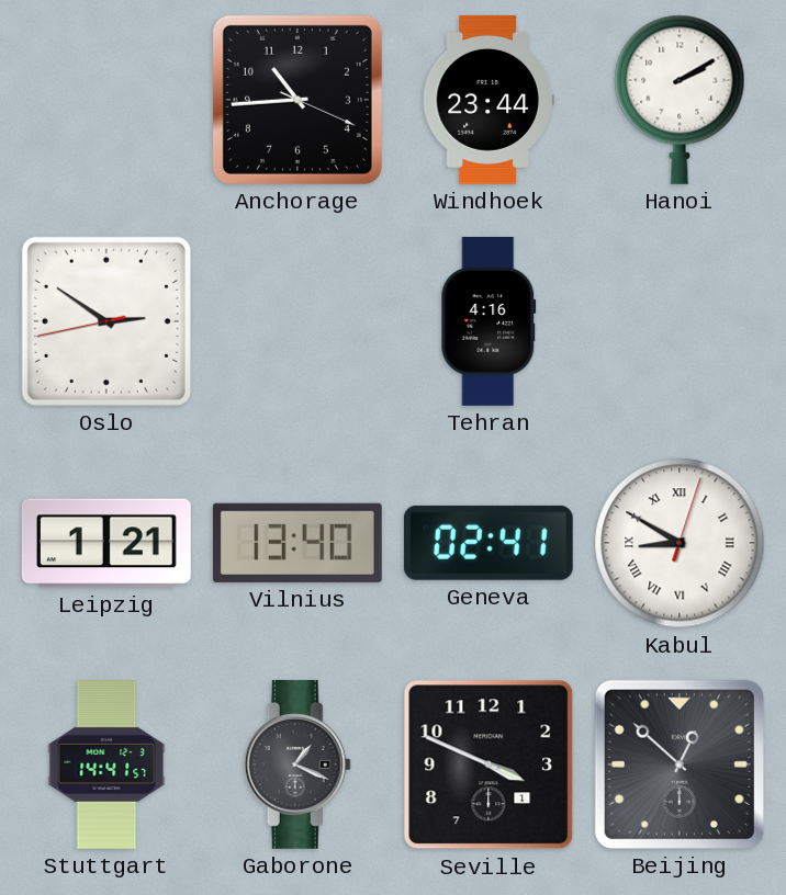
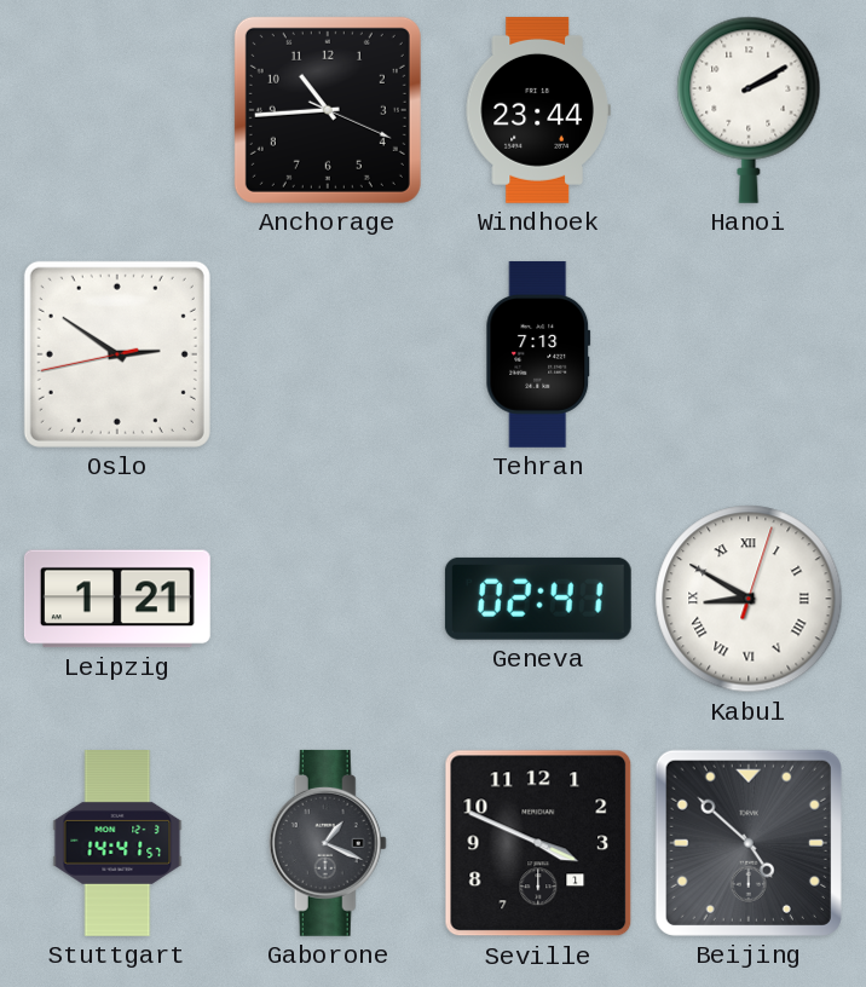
Tehran: 4:16 -> 7:13 (538, 354)
Vilnius: 13:40 -> none (297, 543)
Beijing: 12:52 -> 4:52 (749, 843)
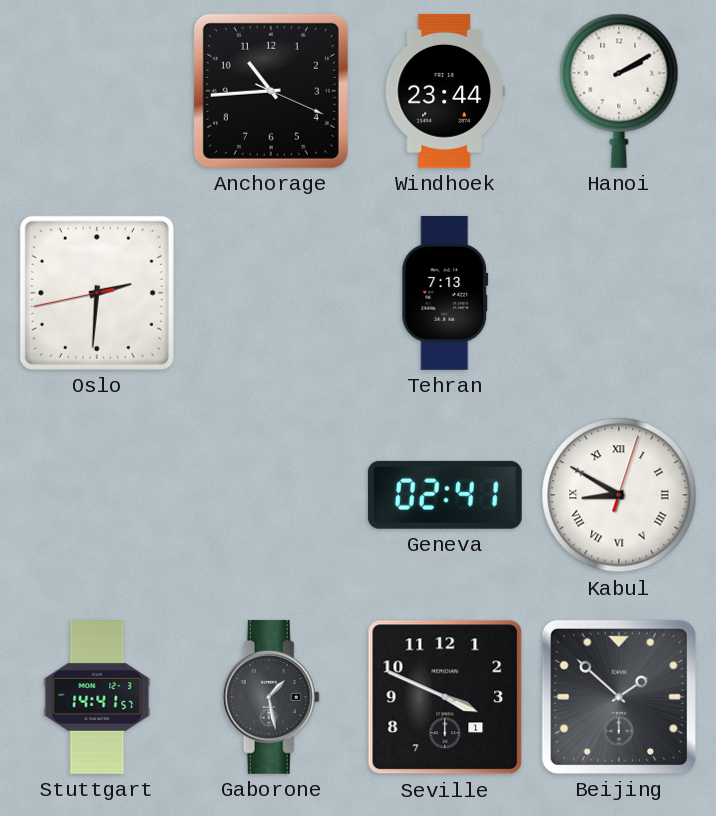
Oslo: 2:50 -> 2:30 (97, 293)
Leipzig: 1:21 -> none (117, 599)
Gaborone: 1:19 -> 1:28 (271, 697)
Beijing: 4:52 -> 1:52 (619, 697)
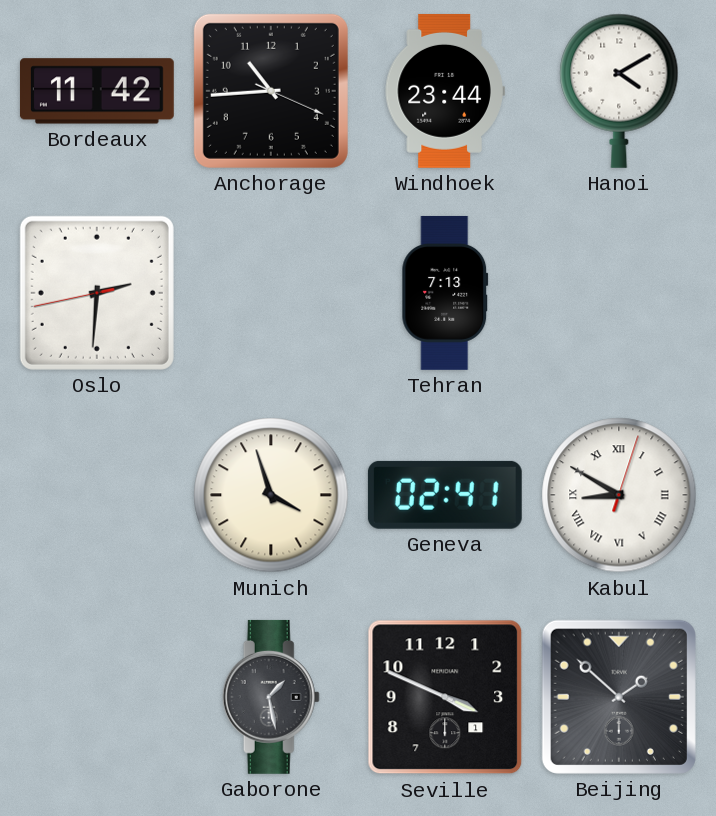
Bordeaux: none -> 11:42 (97, 91)
Hanoi: 2:10 -> 4:10 (619, 91)
Munich: none -> 3:57 (271, 495)
Stuttgart: 14:41 -> none (97, 698)
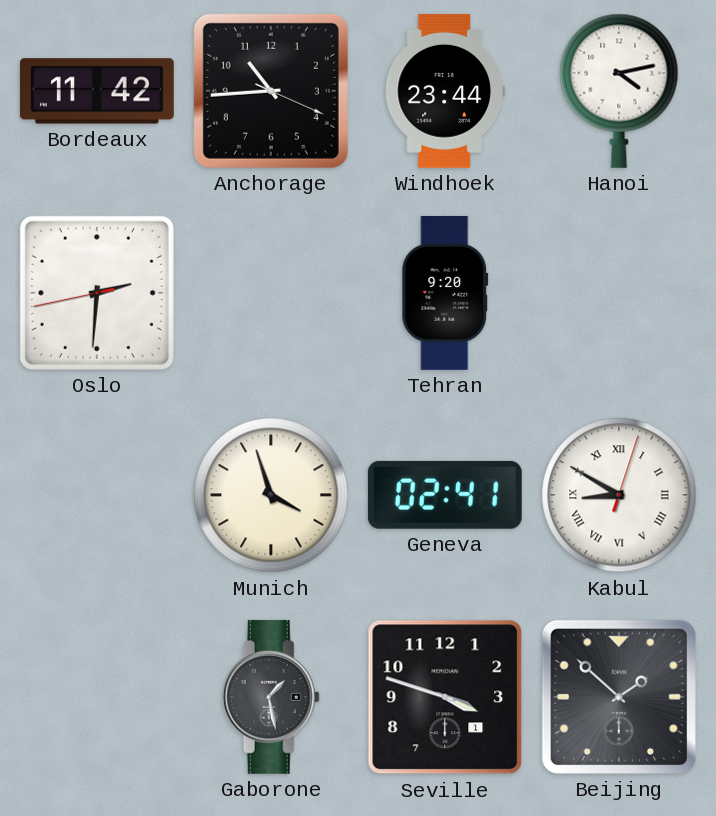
Hanoi: 4:10 -> 4:13 (619, 91)
Tehran: 7:13 -> 9:20 (445, 293)
Seville: 3:49 -> 3:48 (445, 697)
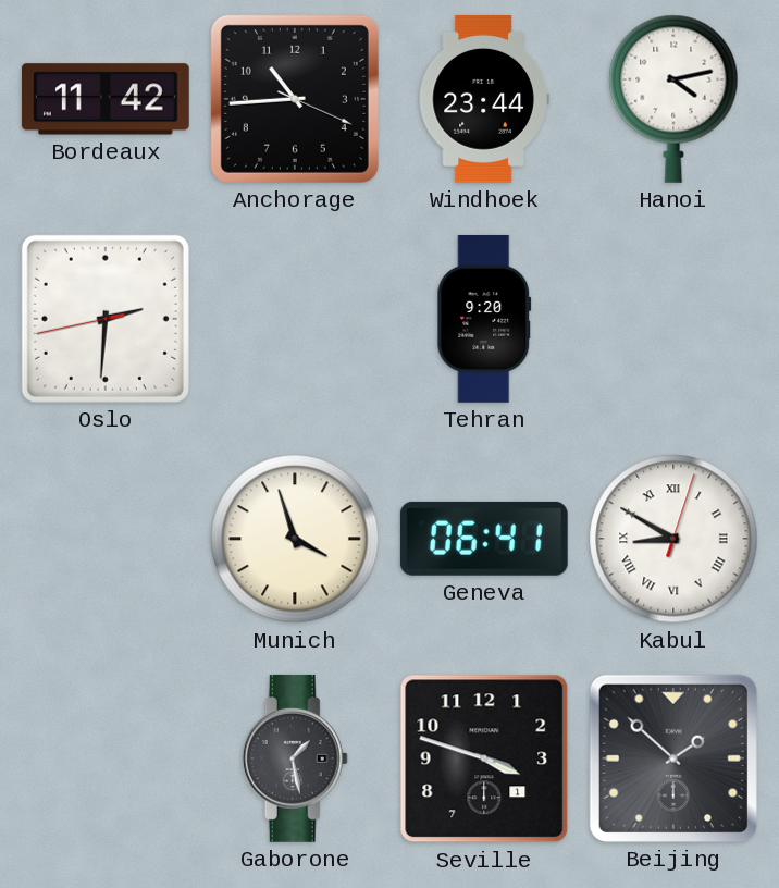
Geneva: 02:41 -> 06:41 (484, 539)
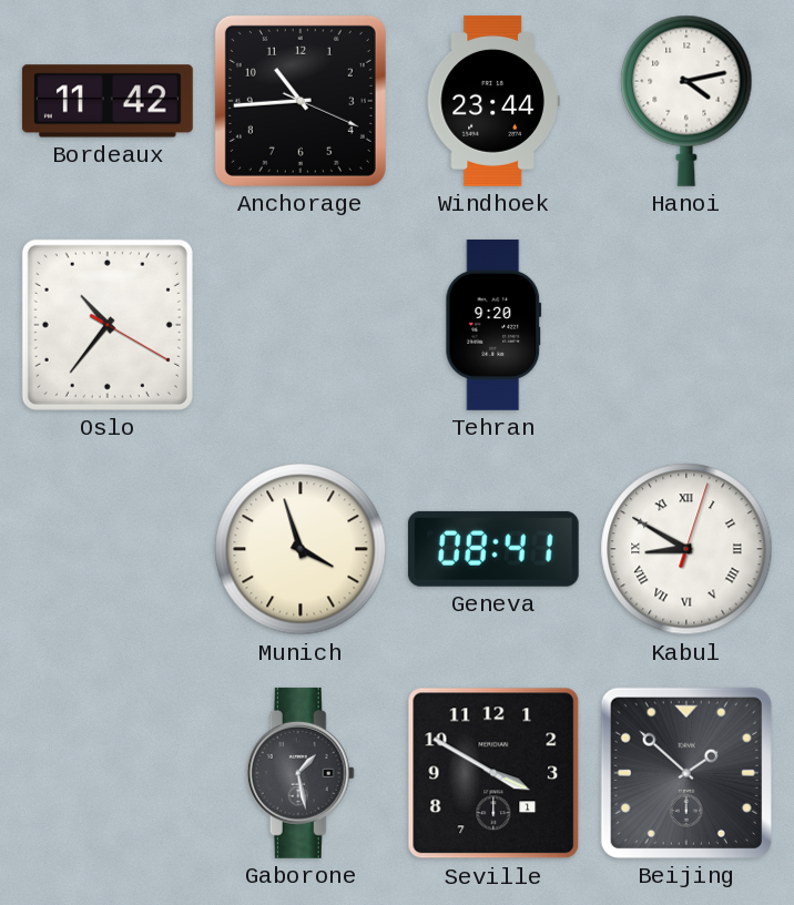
Oslo: 2:30 -> 10:36 (108, 325)
Geneva: 06:41 -> 08:41 (493, 549)
Seville: 3:48 -> 3:50 (493, 773)
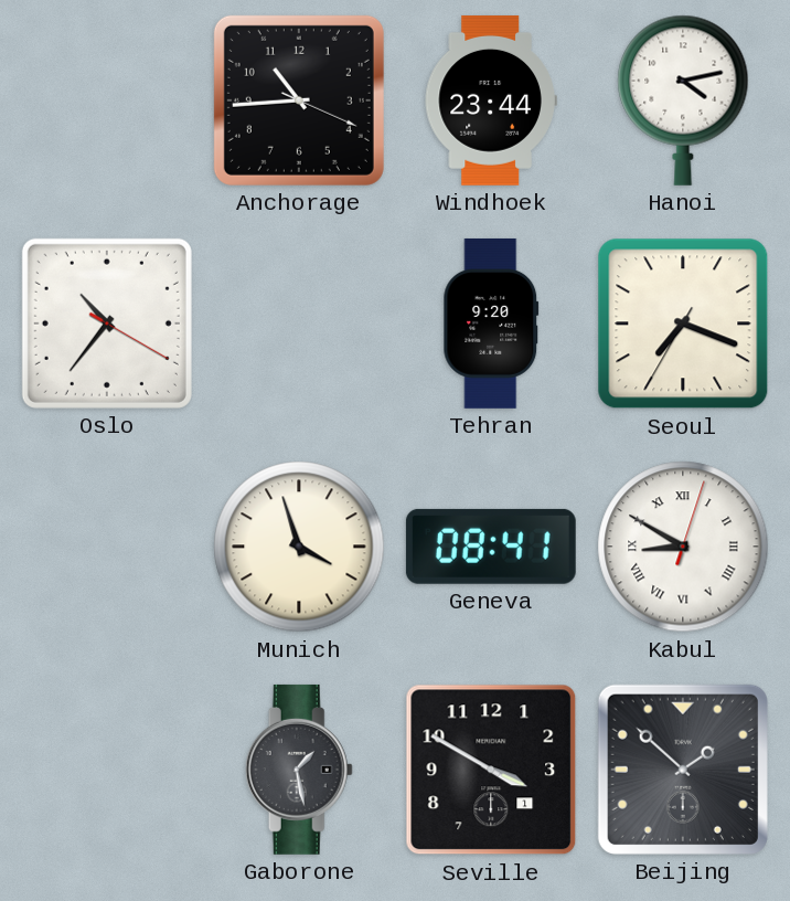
Bordeaux: 11:42 -> none (108, 101)
Seoul: none -> 7:18 (683, 324)
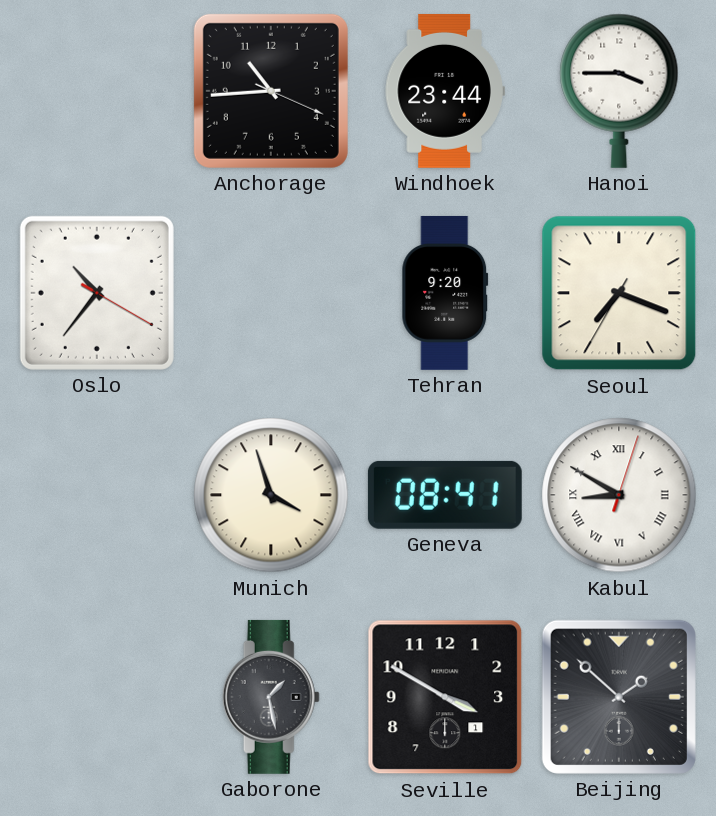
Hanoi: 4:13 -> 3:45 (619, 91)
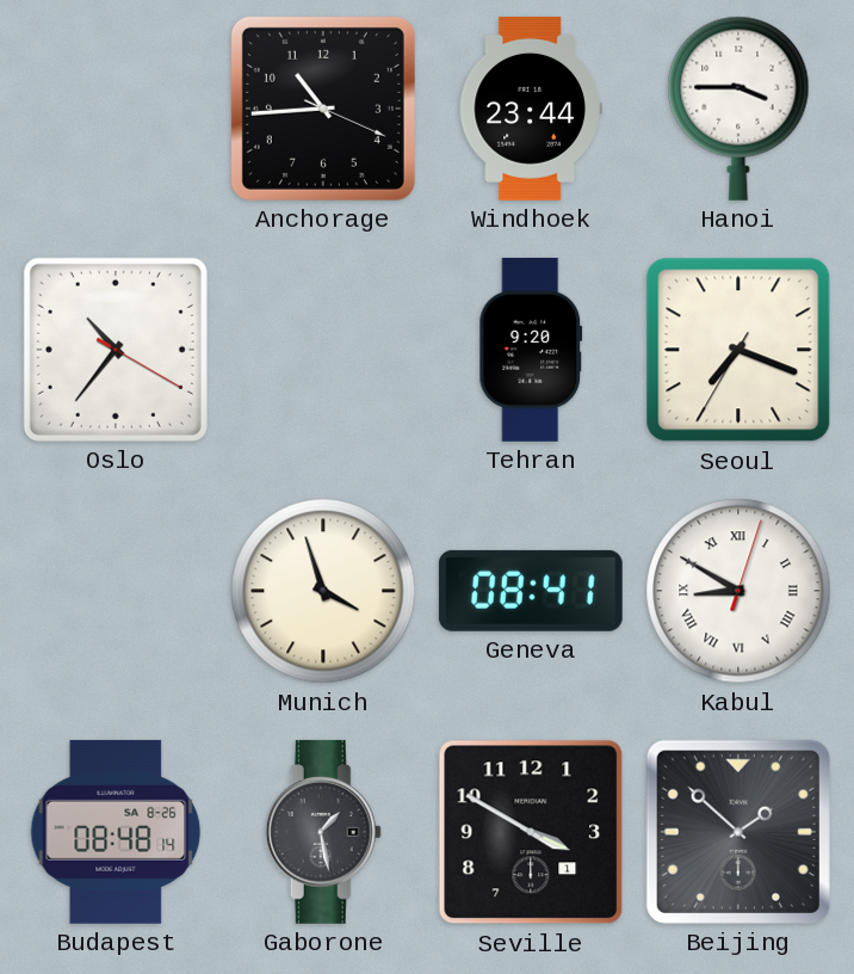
Budapest: none -> 08:48 (116, 832)
